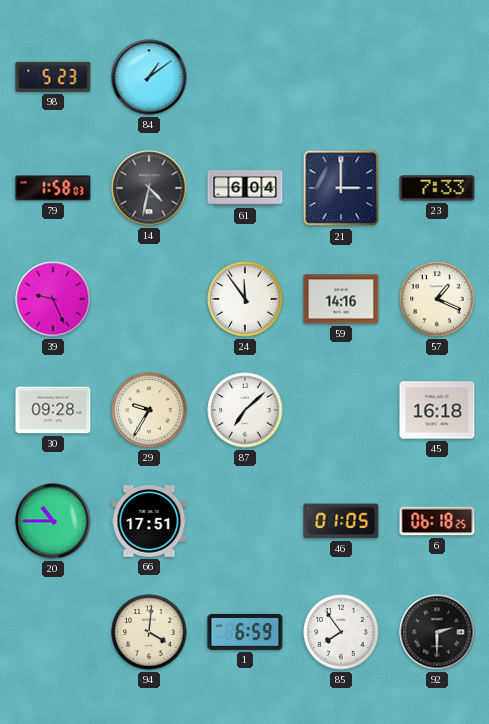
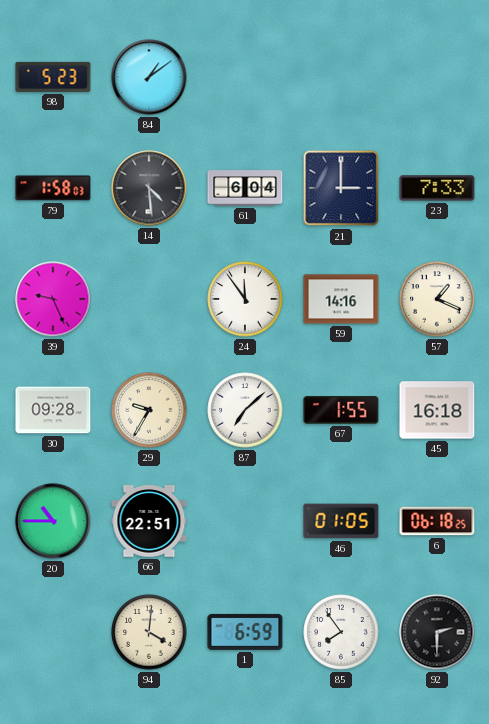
14: 4:32 -> 4:29 (149, 188)
67: none -> 1:55 (341, 410)
66: 17:51 -> 22:51 (149, 521)
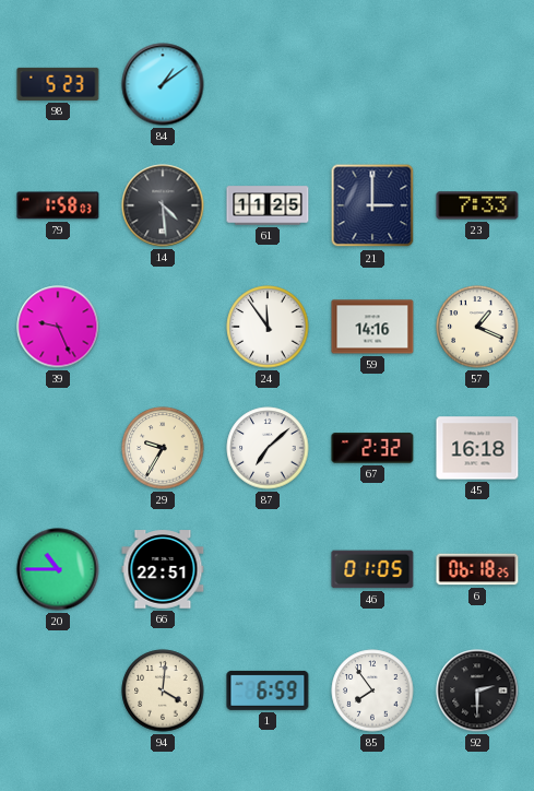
61: 6:04 -> 11:25 (268, 205)
30: 09:28 -> none (53, 410)
67: 1:55 -> 2:32 (372, 448)
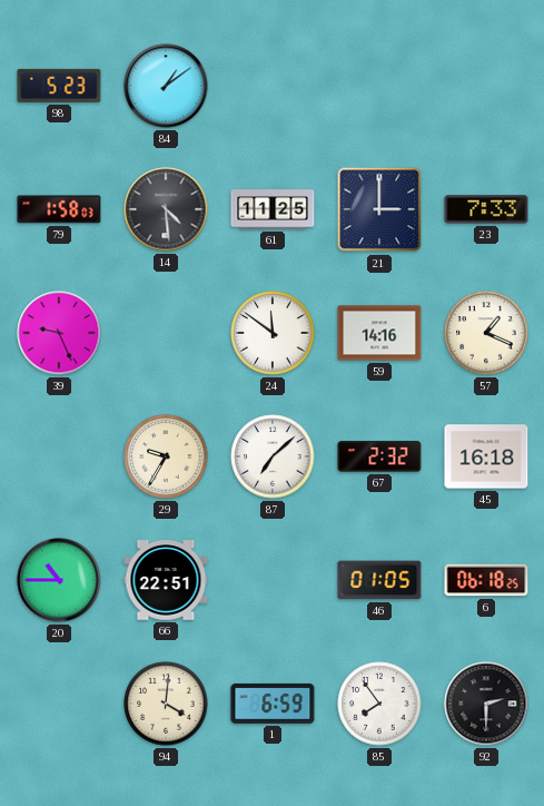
24: 11:54 -> 11:51 (273, 333)
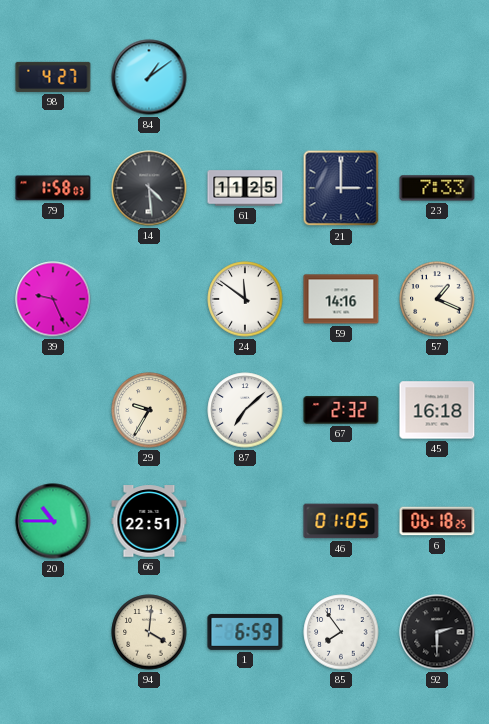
98: 5:23 -> 4:27 (53, 77)
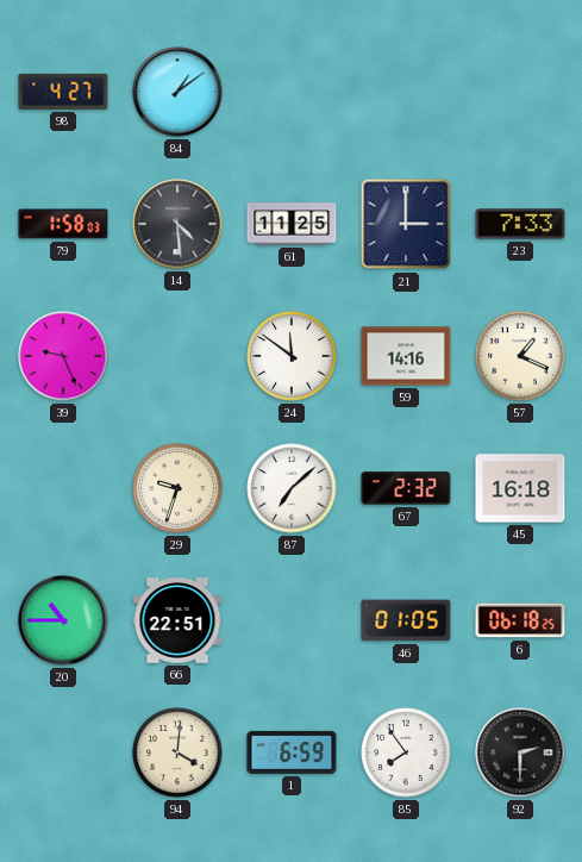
29: 9:35 -> 9:33 (177, 488)
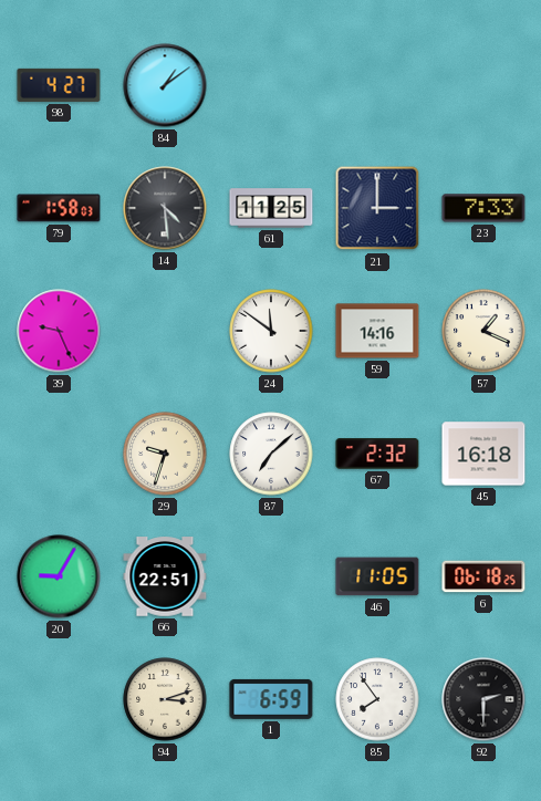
20: 10:45 -> 9:05 (59, 576)
46: 01:05 -> 11:05 (377, 576)
94: 4:01 -> 3:12 (165, 699)
